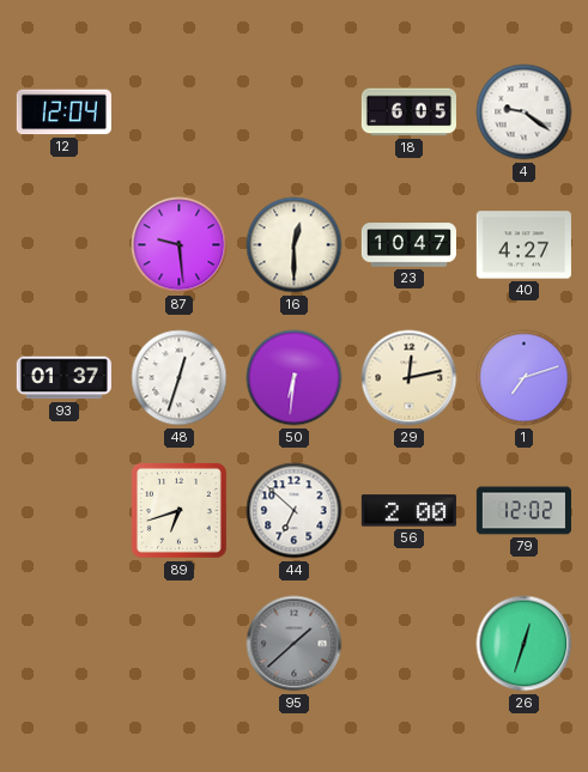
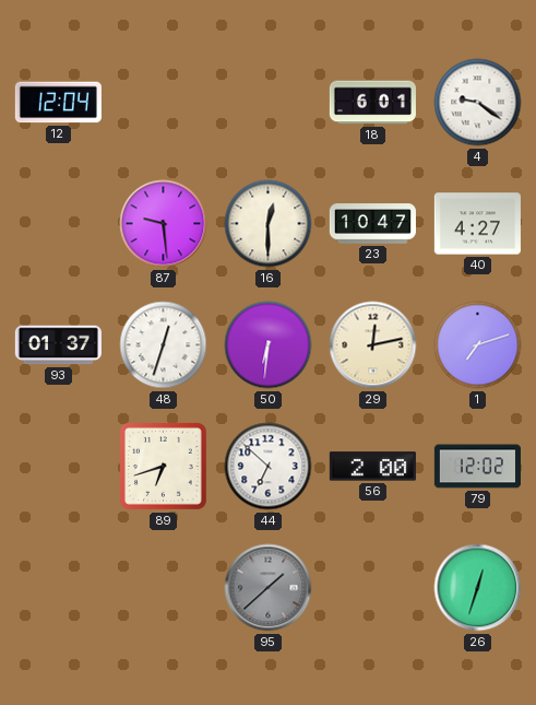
18: 6:05 -> 6:01 (372, 103)
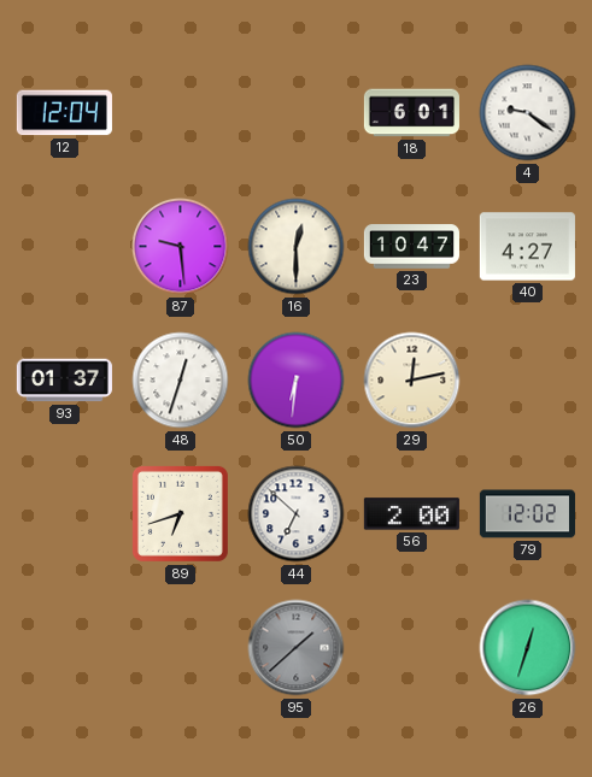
1: 7:12 -> none (478, 345)
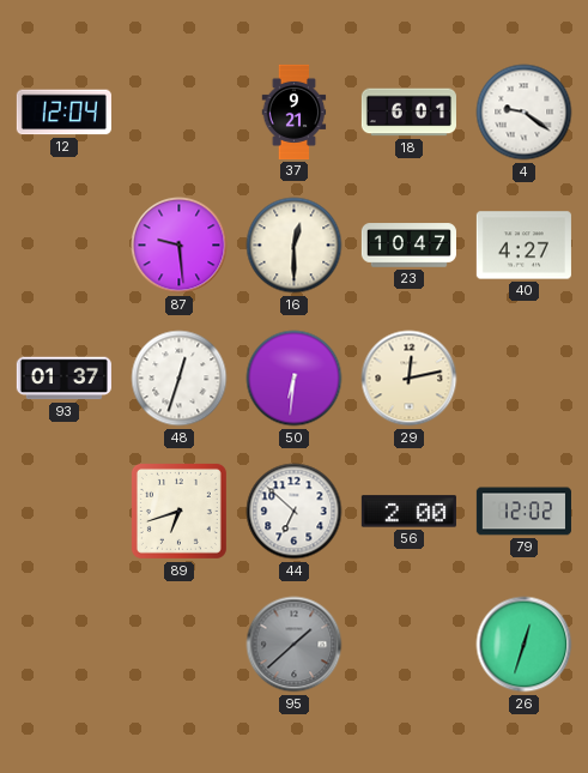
37: none -> 9:21 (295, 111)
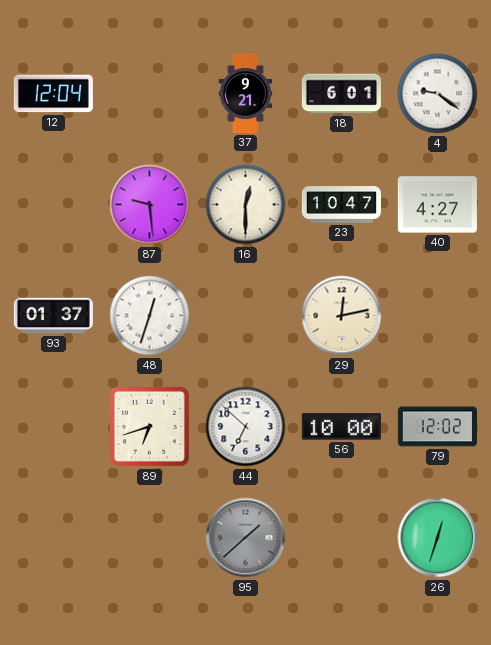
50: 6:31 -> none (295, 379)
56: 2:00 -> 10:00 (341, 427)
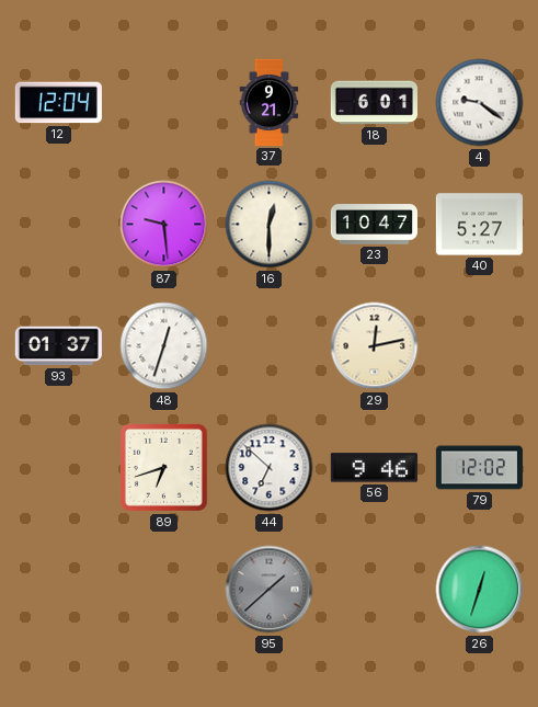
40: 4:27 -> 5:27 (479, 225)
56: 10:00 -> 9:46 (374, 468)
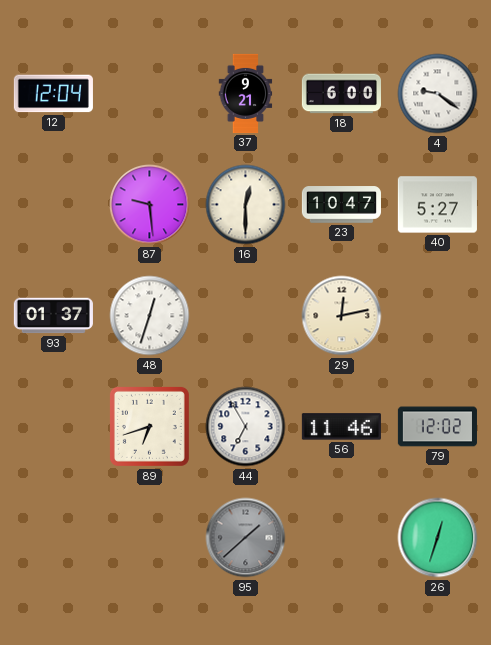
18: 6:01 -> 6:00 (341, 94)
44: 6:52 -> 6:55 (246, 427)
56: 9:46 -> 11:46 (341, 427)
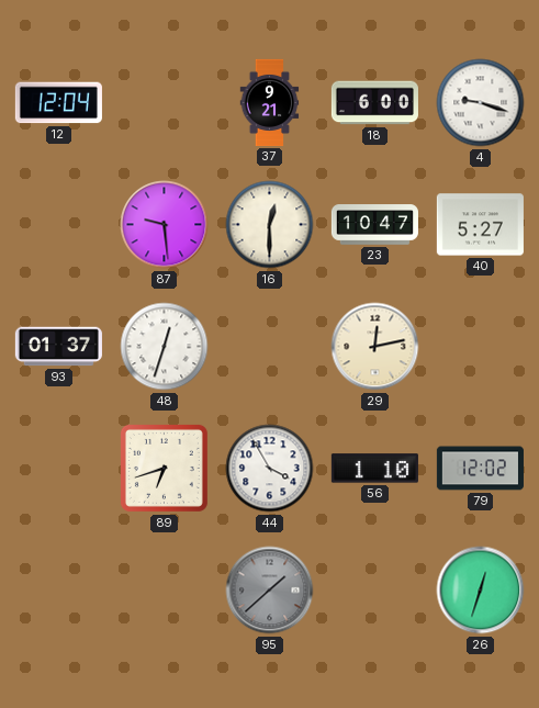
4: 9:21 -> 9:18 (481, 103)
44: 6:55 -> 3:55 (270, 469)
56: 11:46 -> 1:10 (374, 469)
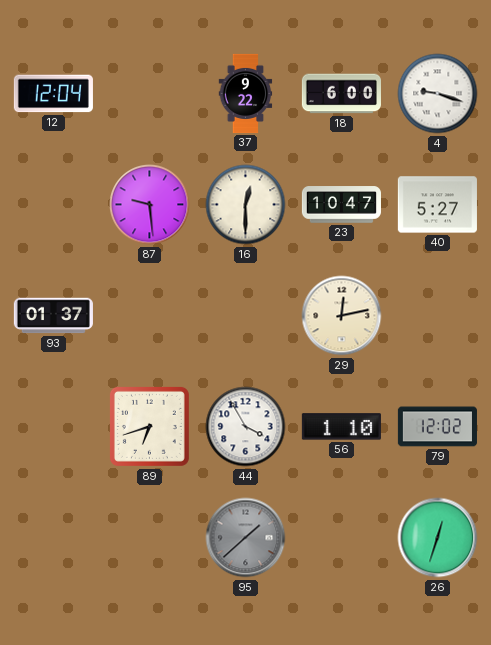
37: 9:21 -> 9:22 (246, 93)
48: 12:33 -> none (165, 347)
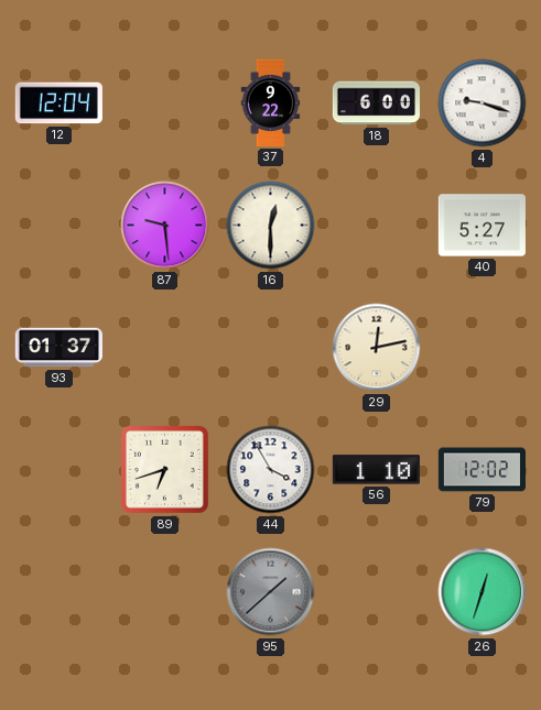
23: 10:47 -> none (341, 205)
